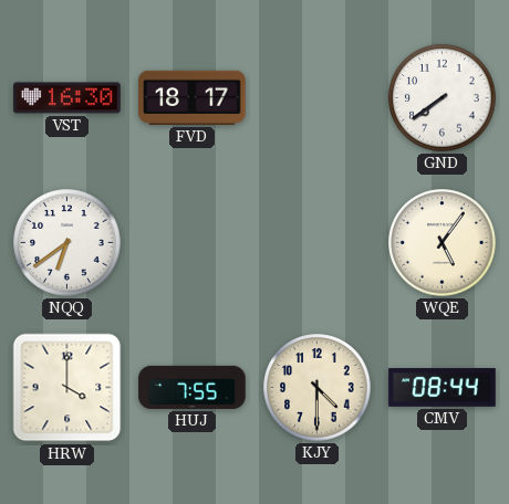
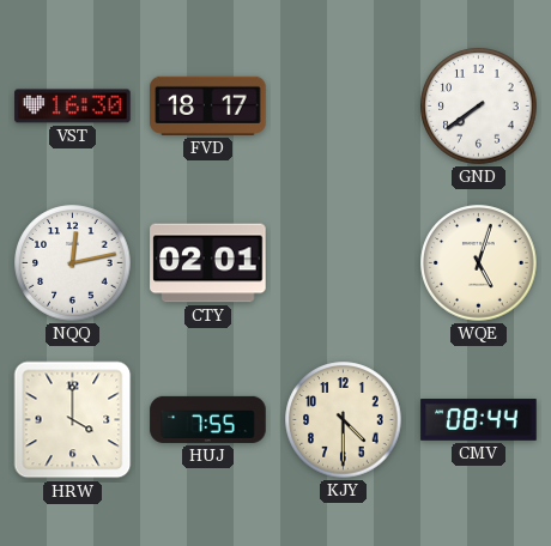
NQQ: 6:39 -> 12:13 (73, 263)
CTY: none -> 02:01 (208, 263)
WQE: 5:06 -> 5:03 (479, 263)
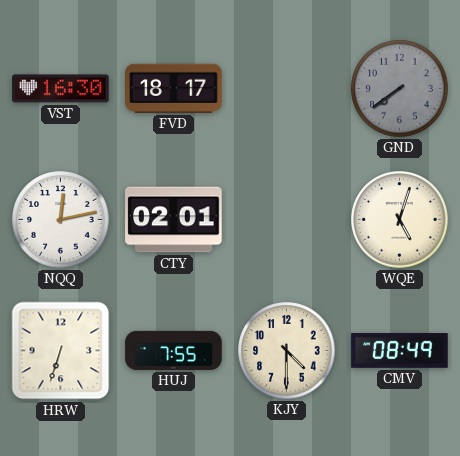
GND dial: white -> grey (400, 89)
HRW: 4:00 -> 6:33 (61, 351)
CMV: 08:44 -> 08:49 (400, 351)
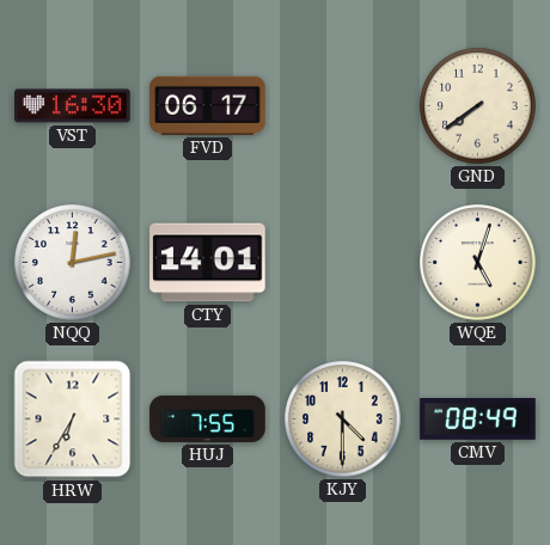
FVD: 18:17 -> 06:17 (208, 105)
GND dial: grey -> cream (478, 106)
CTY: 02:01 -> 14:01 (208, 263)
HRW: 6:33 -> 6:35 (73, 420)
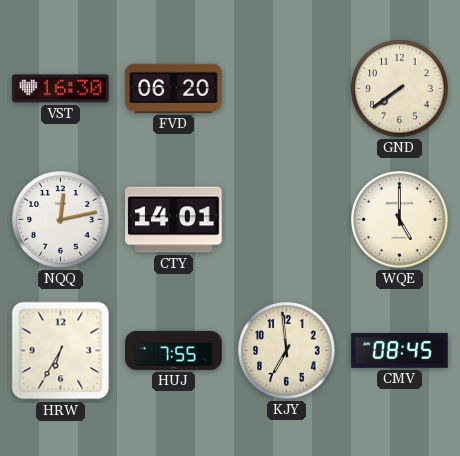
FVD: 06:17 -> 06:20 (174, 88)
WQE: 5:03 -> 5:00 (400, 220)
KJY: 4:30 -> 6:59 (287, 351)
CMV: 08:49 -> 08:45 (400, 351)
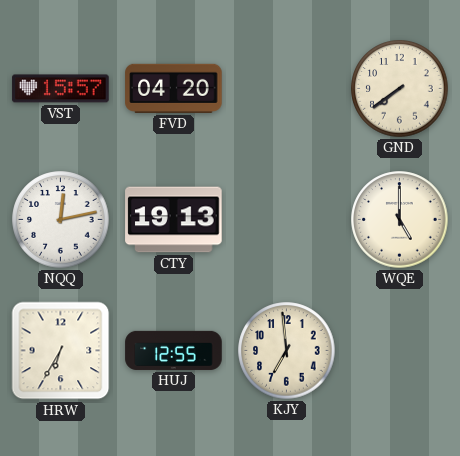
VST: 16:30 -> 15:57 (61, 89)
FVD: 06:20 -> 04:20 (174, 88)
CTY: 14:01 -> 19:13 (174, 220)
HUJ: 7:55 -> 12:55 (174, 350)
CMV: 08:45 -> none (400, 351)
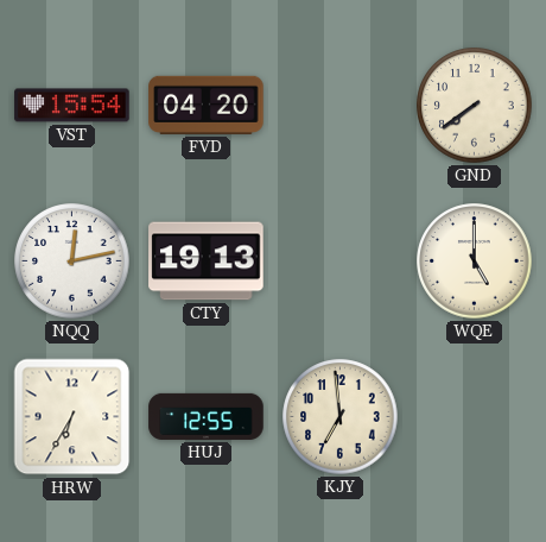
VST: 15:57 -> 15:54 (72, 106)
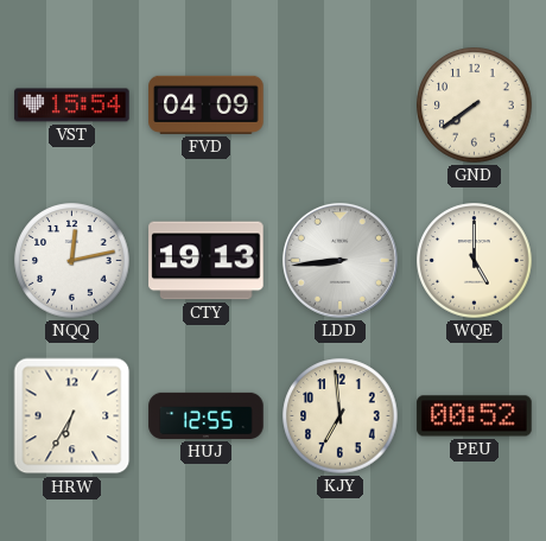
FVD: 04:20 -> 04:09 (207, 104)
LDD: none -> 8:44 (339, 260)
PEU: none -> 00:52 (475, 416)
